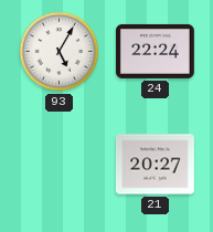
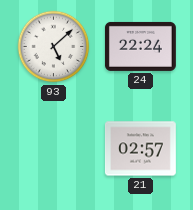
93: 5:05 -> 5:08 (54, 47)
21: 20:27 -> 02:57 (140, 149)
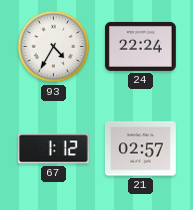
93: 5:08 -> 4:35 (54, 47)
67: none -> 1:12 (53, 149)
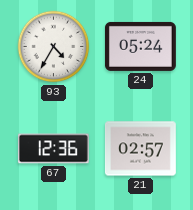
24: 22:24 -> 05:24 (140, 46)
67: 1:12 -> 12:36 (53, 149)
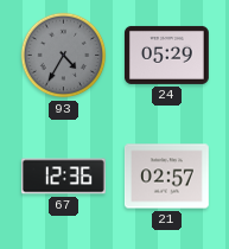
93 dial: white -> grey (64, 56)
24: 05:24 -> 05:29 (166, 55)
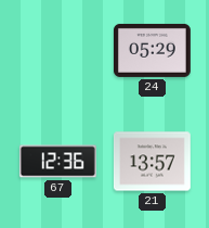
93: 4:35 -> none (64, 56)
21: 02:57 -> 13:57 (152, 162)
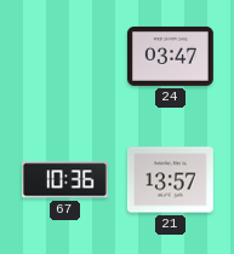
24: 05:29 -> 03:47 (170, 56)
67: 12:36 -> 10:36 (64, 180)
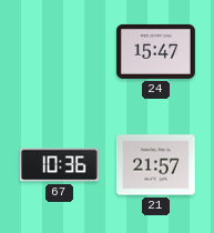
24: 03:47 -> 15:47 (155, 51)
21: 13:57 -> 21:57 (155, 165)
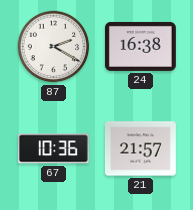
87: none -> 2:20 (54, 47)
24: 15:47 -> 16:38 (140, 46)
